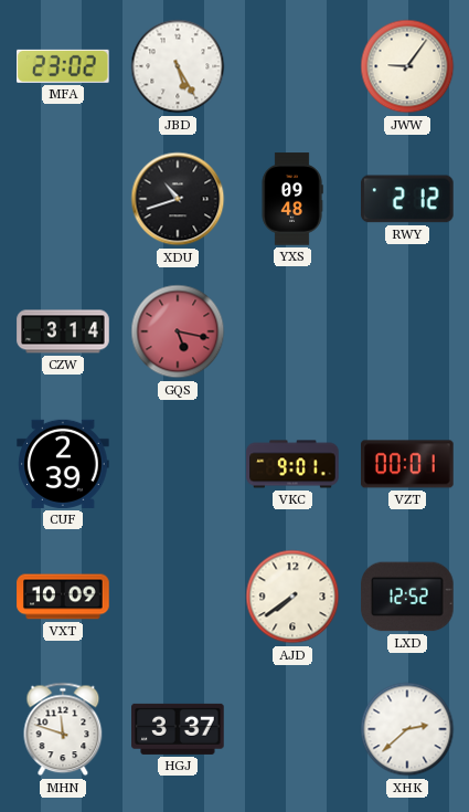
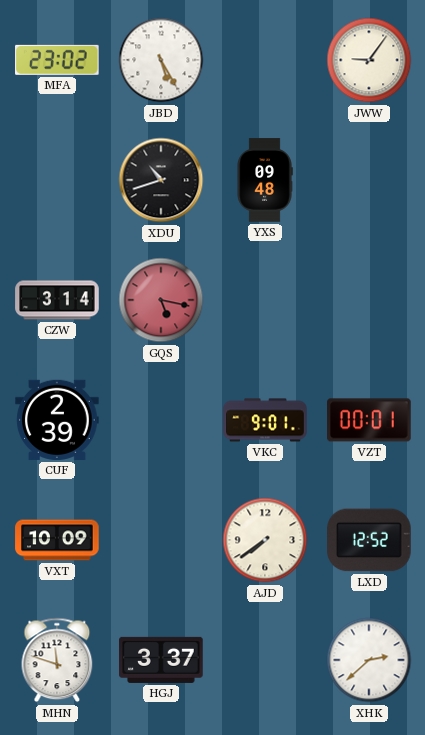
RWY: 2:12 -> none (408, 199)
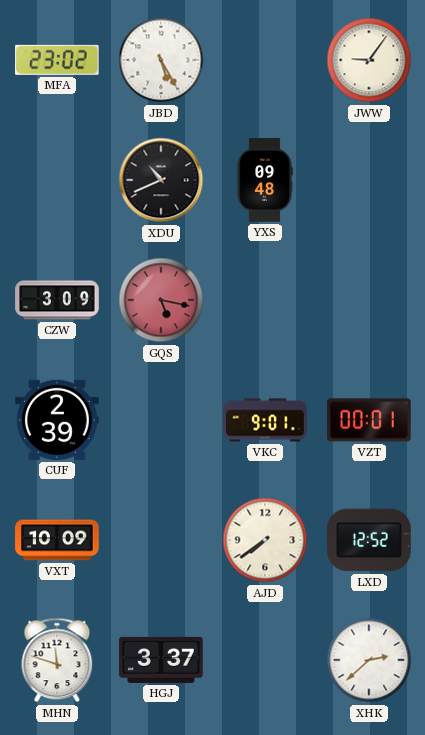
XDU: 10:42 -> 10:41 (161, 180)
CZW: 3:14 -> 3:09 (57, 300)
